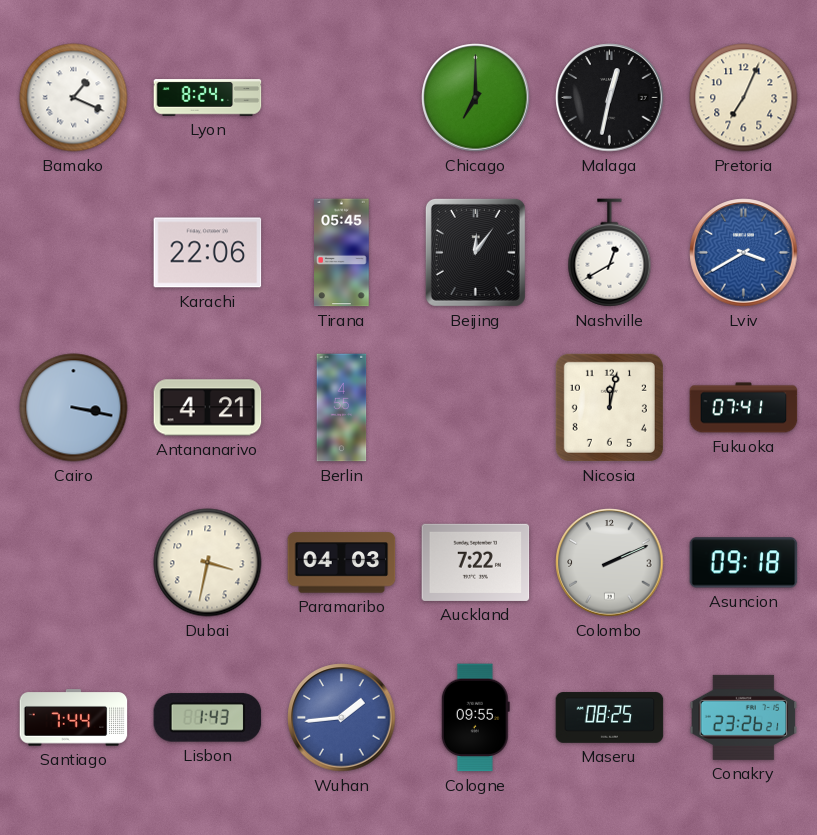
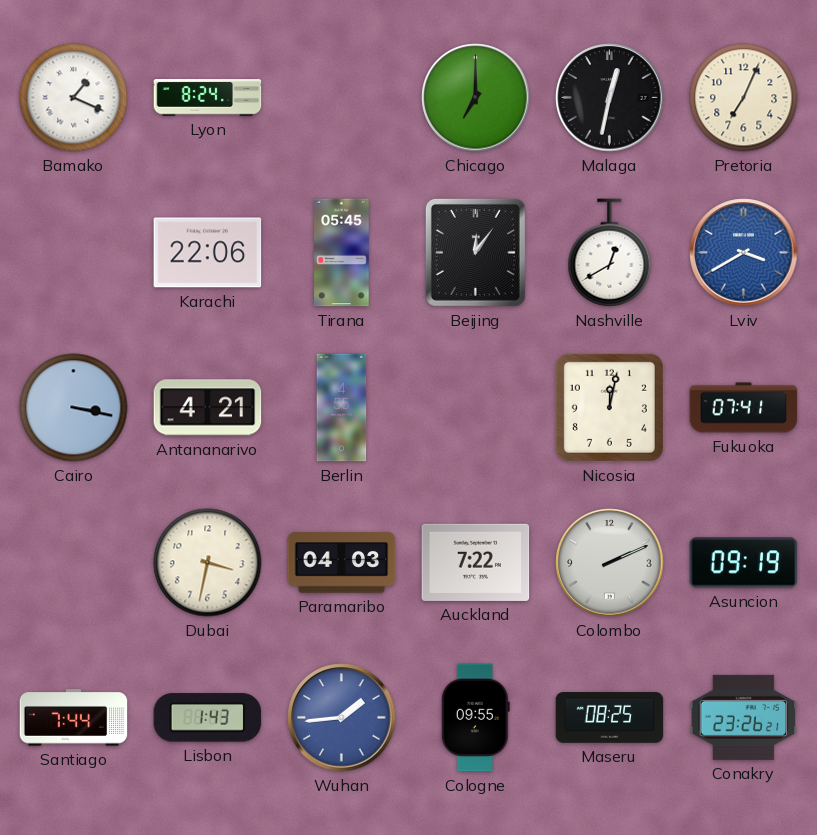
Asuncion: 09:18 -> 09:19 (744, 563)
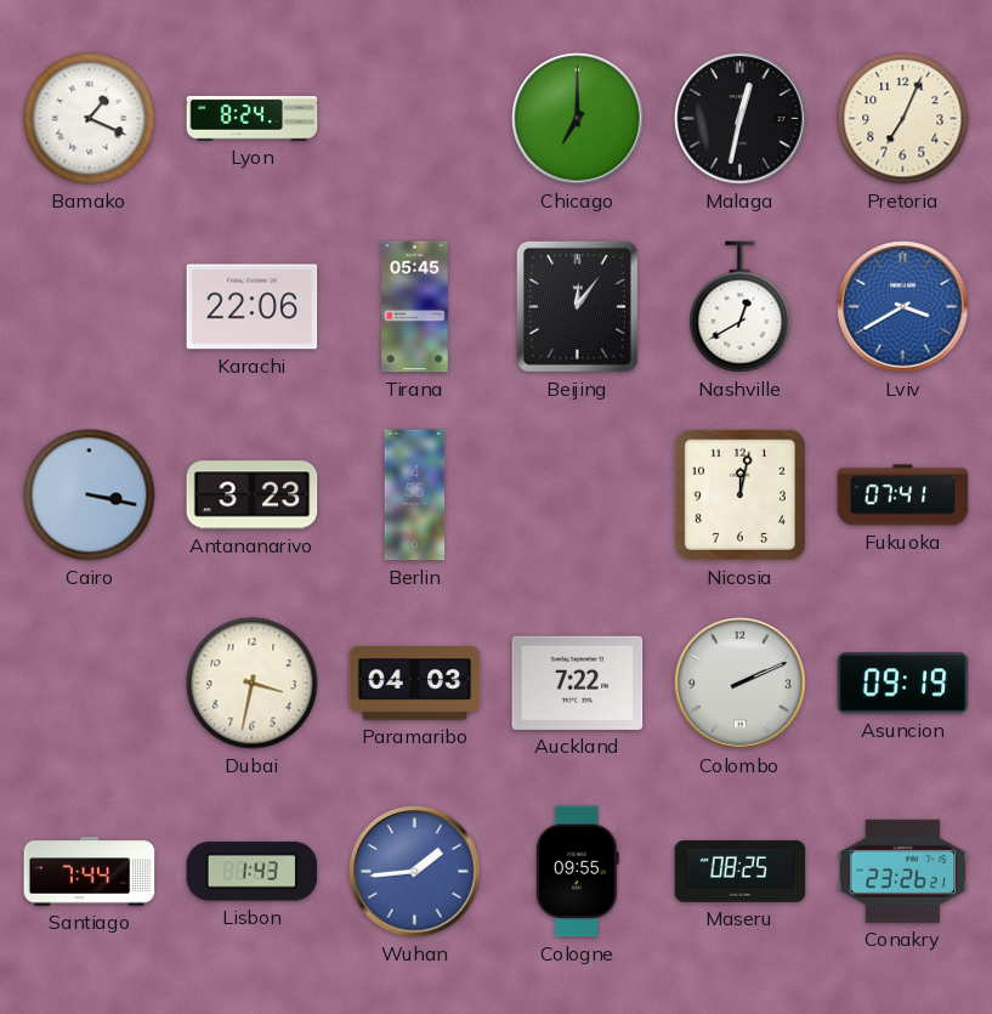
Antananarivo: 4:21 -> 3:23 (253, 495)
